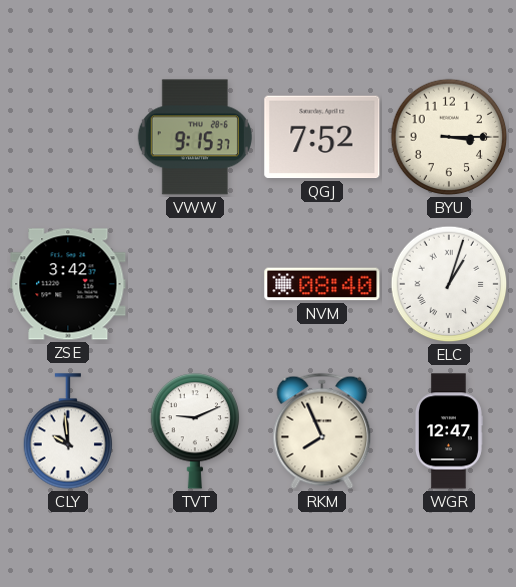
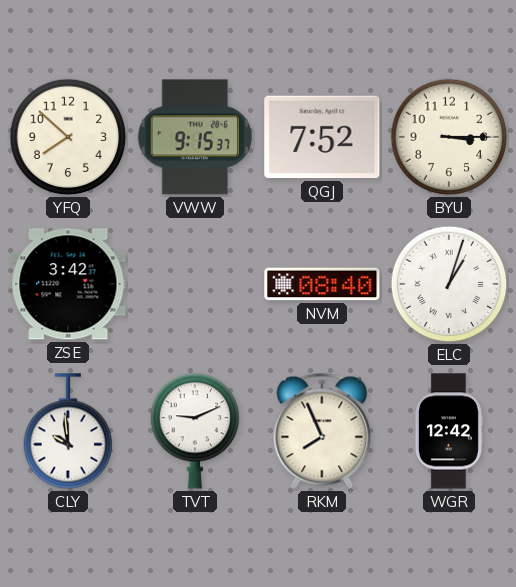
YFQ: none -> 7:52 (68, 137)
WGR: 12:47 -> 12:42 (448, 431)
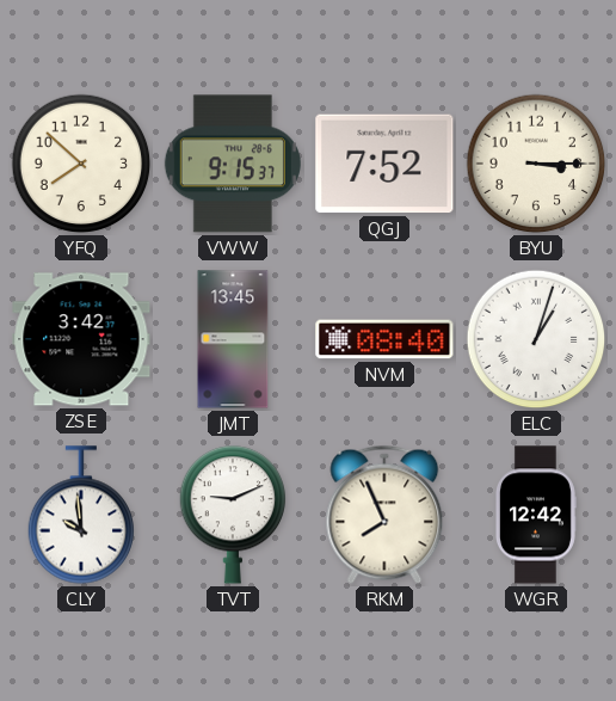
JMT: none -> 13:45 (233, 339)
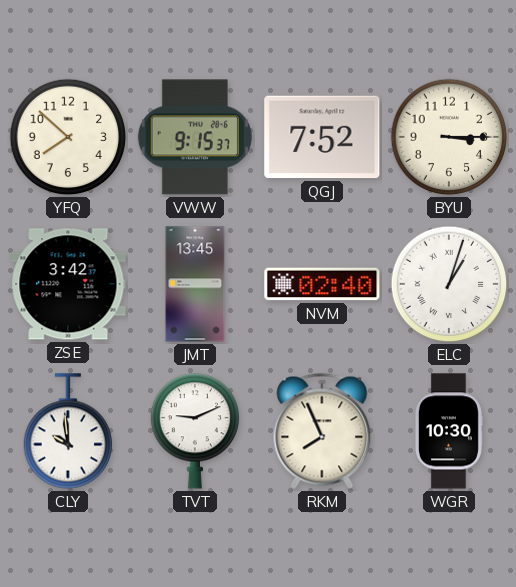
NVM: 08:40 -> 02:40 (322, 284)
WGR: 12:42 -> 10:30 (448, 431)
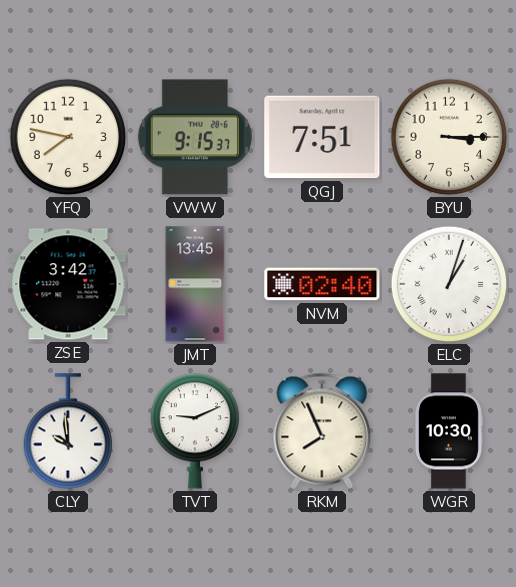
YFQ: 7:52 -> 7:47 (68, 137)
QGJ: 7:52 -> 7:51 (322, 137)
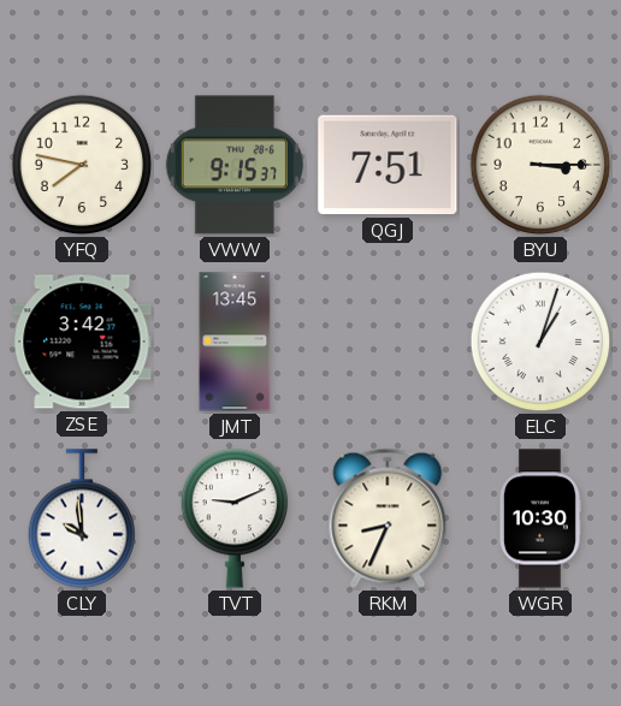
NVM: 02:40 -> none (322, 284)
RKM: 7:56 -> 8:34 (388, 518)
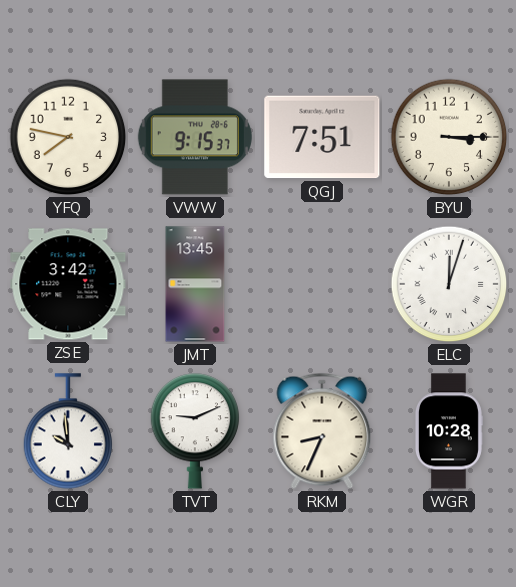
ELC: 1:03 -> 12:03 (449, 284)
WGR: 10:30 -> 10:28 (448, 431)
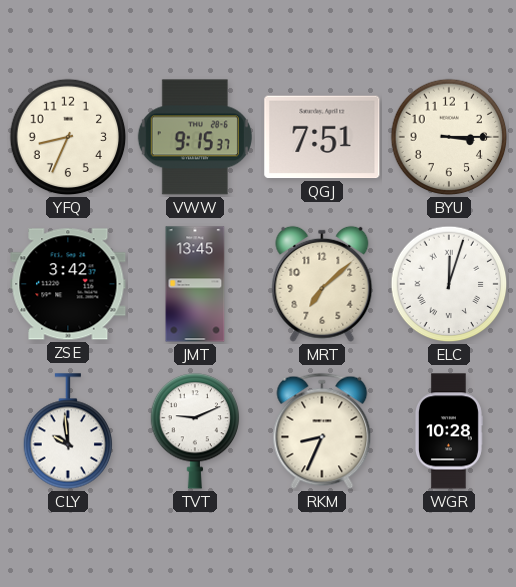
YFQ: 7:47 -> 8:34 (68, 137)
MRT: none -> 7:08 (322, 284)
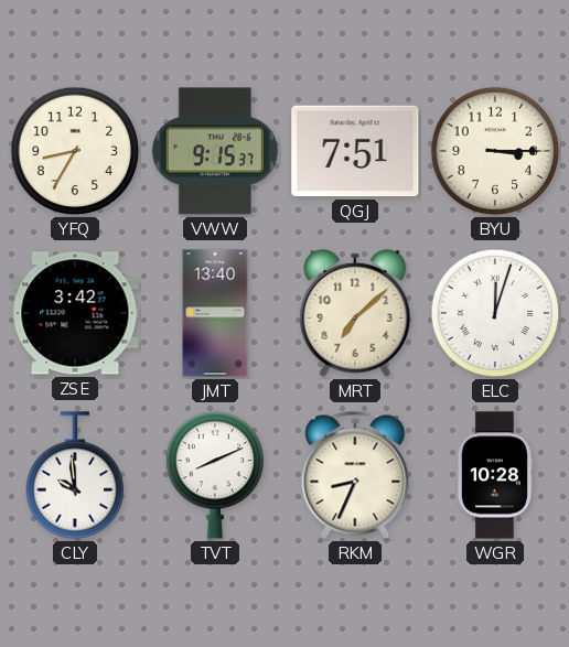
YFQ: 8:34 -> 8:35 (75, 151)
JMT: 13:45 -> 13:40 (215, 313)
TVT: 9:11 -> 8:11 (215, 475)
